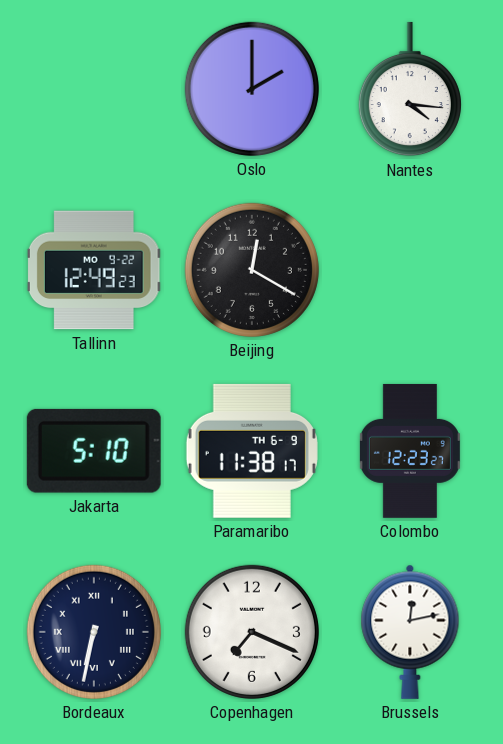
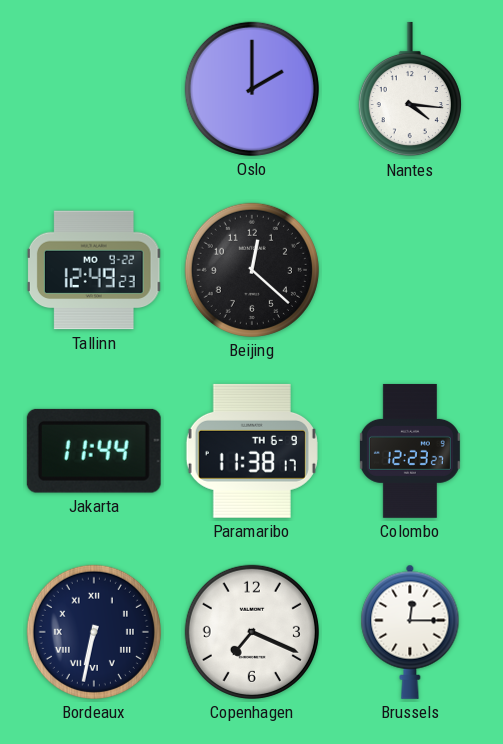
Beijing: 12:20 -> 12:22 (252, 270)
Jakarta: 5:10 -> 11:44 (94, 451)
Brussels: 12:13 -> 12:15 (410, 632)
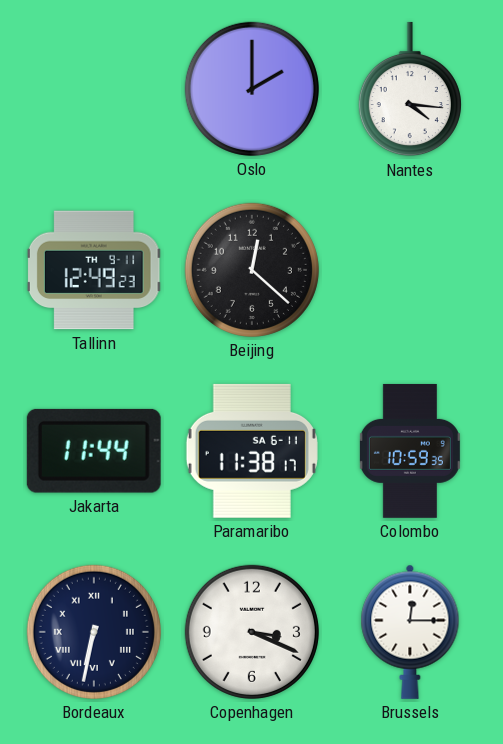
Tallinn date: MO 9-22 -> TH 9-11 (94, 270)
Paramaribo date: TH 6-9 -> SA 6-11 (252, 451)
Colombo: 12:23 -> 10:59 (410, 451)
Copenhagen: 7:19 -> 3:19 (252, 632)
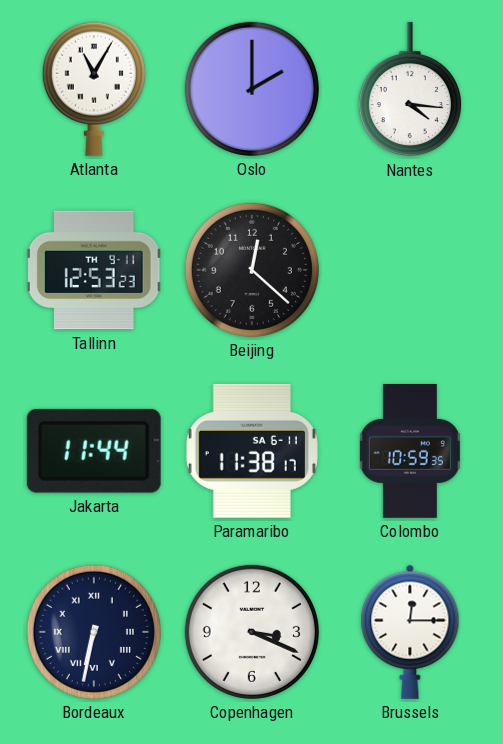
Atlanta: none -> 11:05 (94, 89)
Tallinn: 12:49 -> 12:53 (94, 270)
